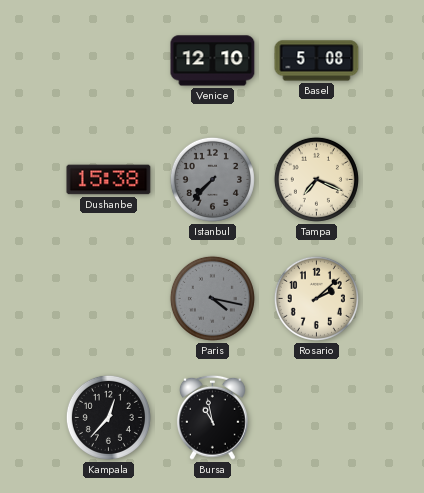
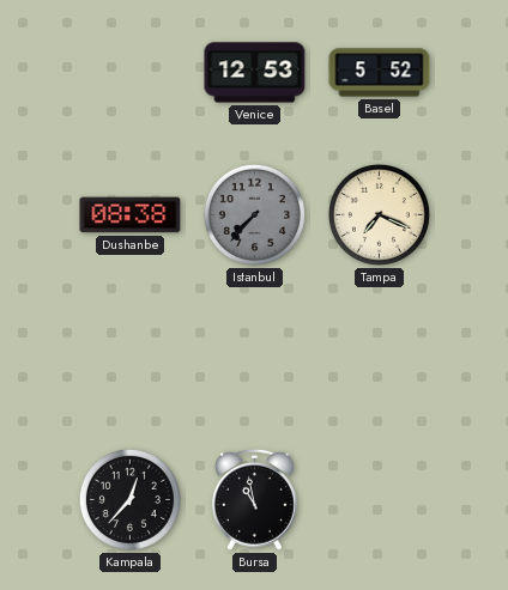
Venice: 12:10 -> 12:53 (255, 73)
Basel: 5:08 -> 5:52 (380, 73)
Dushanbe: 15:38 -> 08:38 (131, 215)
Paris: 4:17 -> none (212, 298)
Rosario: 2:08 -> none (316, 298)
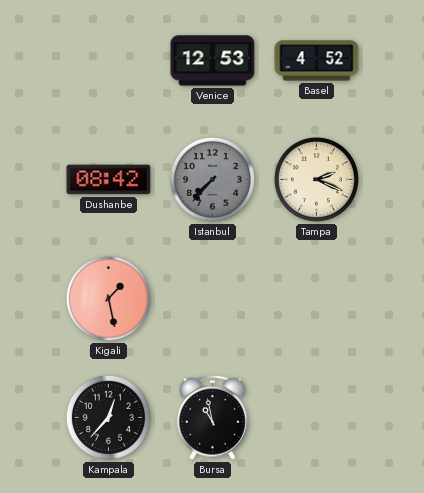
Basel: 5:52 -> 4:52 (317, 61)
Dushanbe: 08:38 -> 08:42 (109, 180)
Tampa: 7:19 -> 2:19 (316, 179)
Kigali: none -> 1:28 (108, 298)
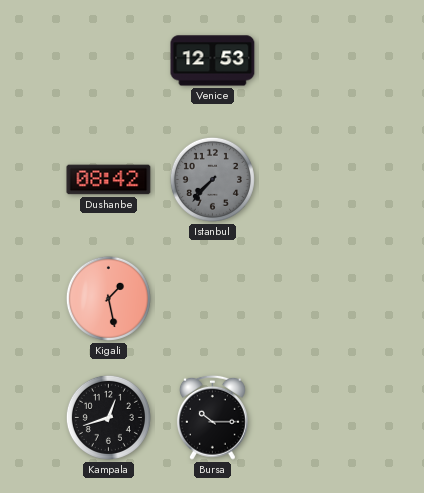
Basel: 4:52 -> none (317, 61)
Tampa: 2:19 -> none (316, 179)
Kampala: 12:37 -> 12:42 (108, 417)
Bursa: 10:58 -> 10:15 (212, 417)
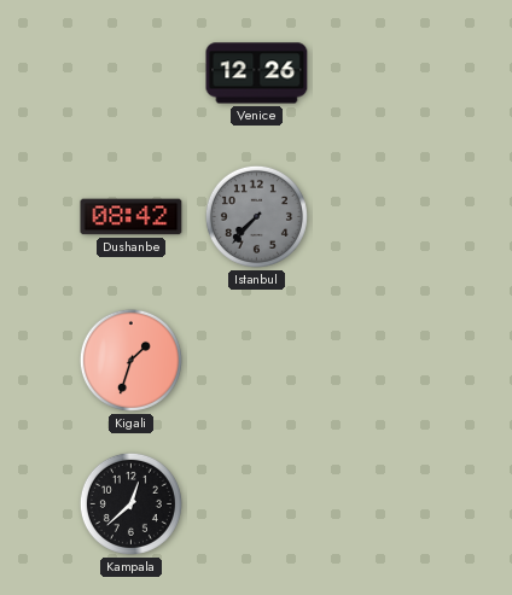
Venice: 12:53 -> 12:26 (257, 74)
Kigali: 1:28 -> 1:33 (130, 360)
Kampala: 12:42 -> 12:38 (130, 503)
Bursa: 10:15 -> none (212, 417)
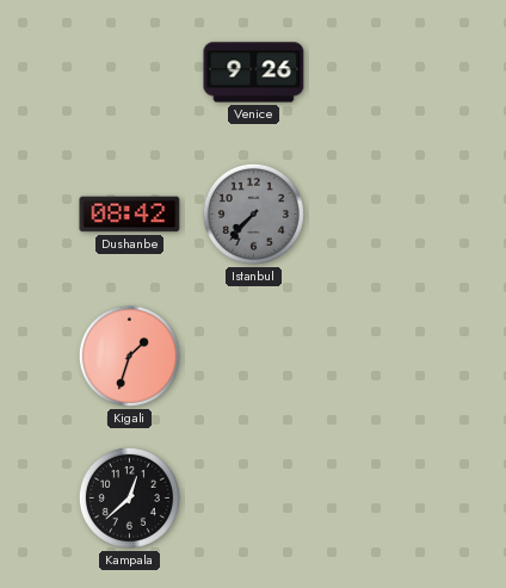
Venice: 12:26 -> 9:26 (254, 73)
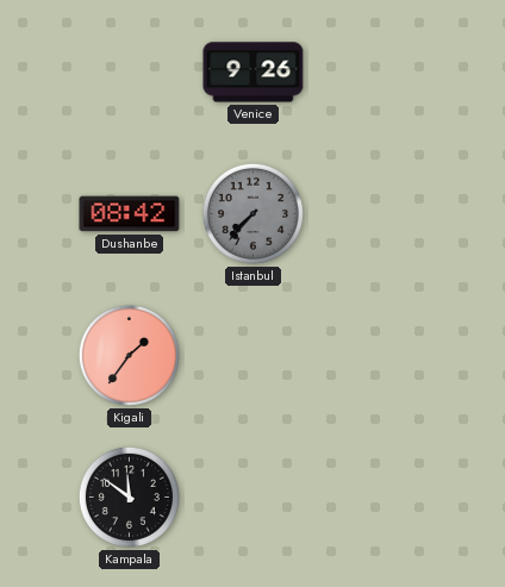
Kigali: 1:33 -> 1:36 (129, 355)
Kampala: 12:38 -> 11:51 (129, 497)
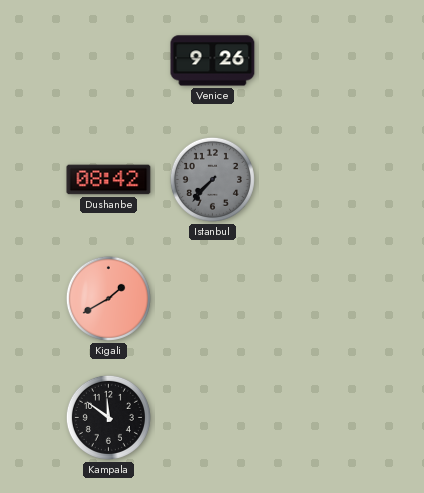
Kigali: 1:36 -> 1:40 (108, 298)
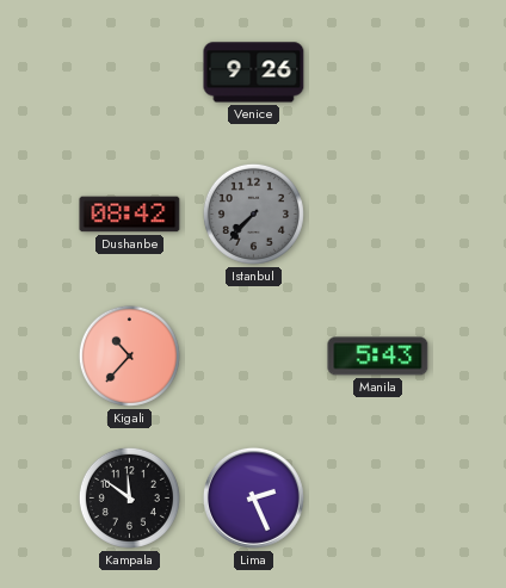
Kigali: 1:40 -> 10:37 (129, 355)
Manila: none -> 5:43 (378, 357)
Lima: none -> 2:26 (253, 497)
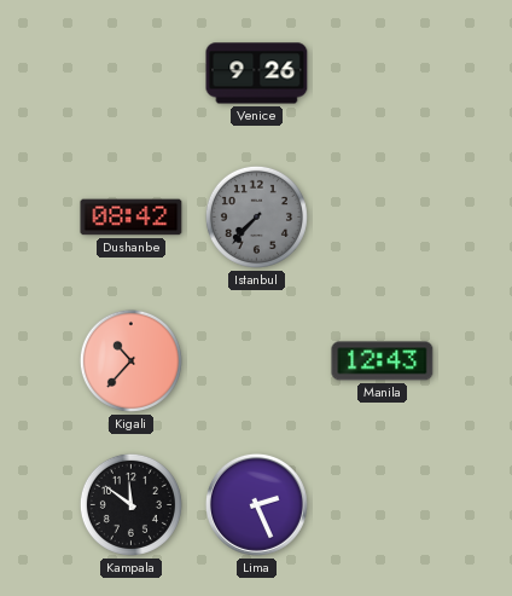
Manila: 5:43 -> 12:43 (383, 361)
